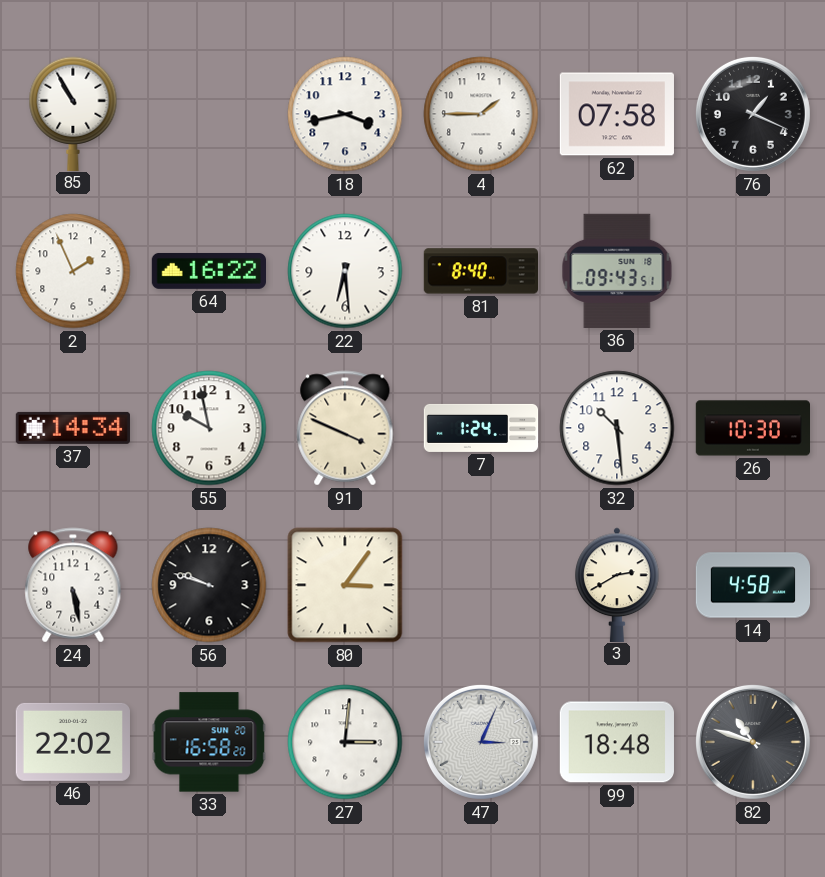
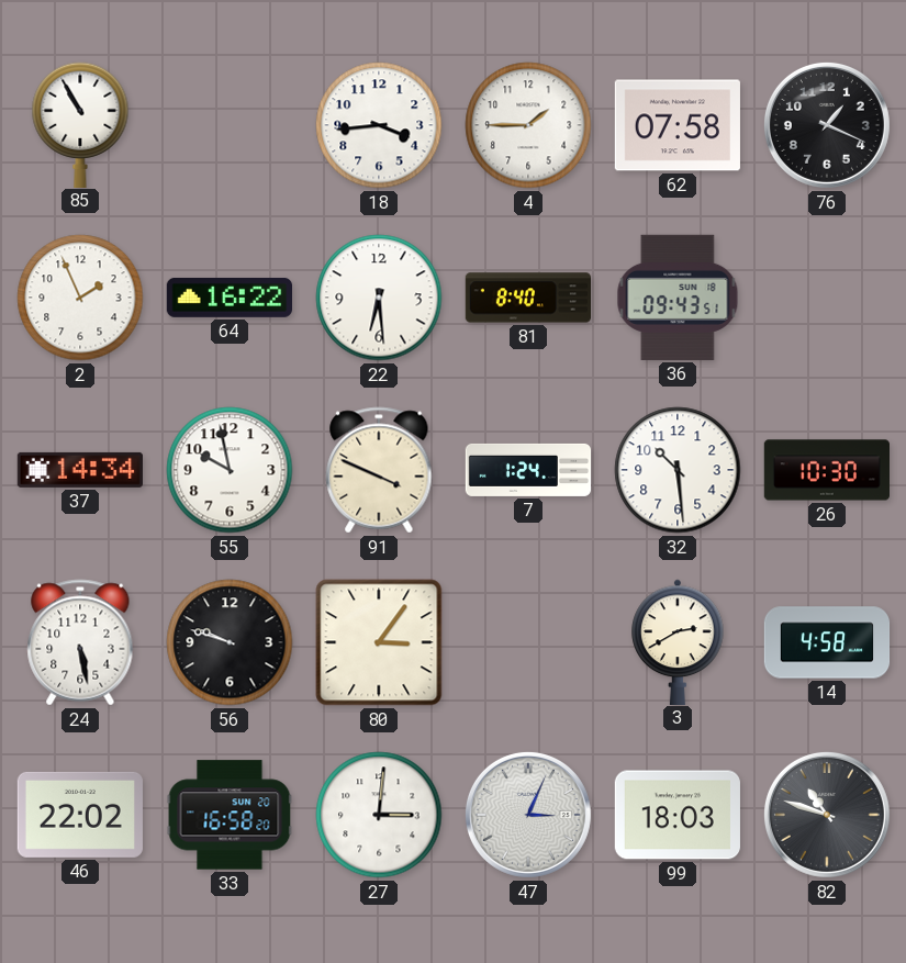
18: 3:43 -> 3:44 (379, 125)
99: 18:48 -> 18:03 (678, 815)
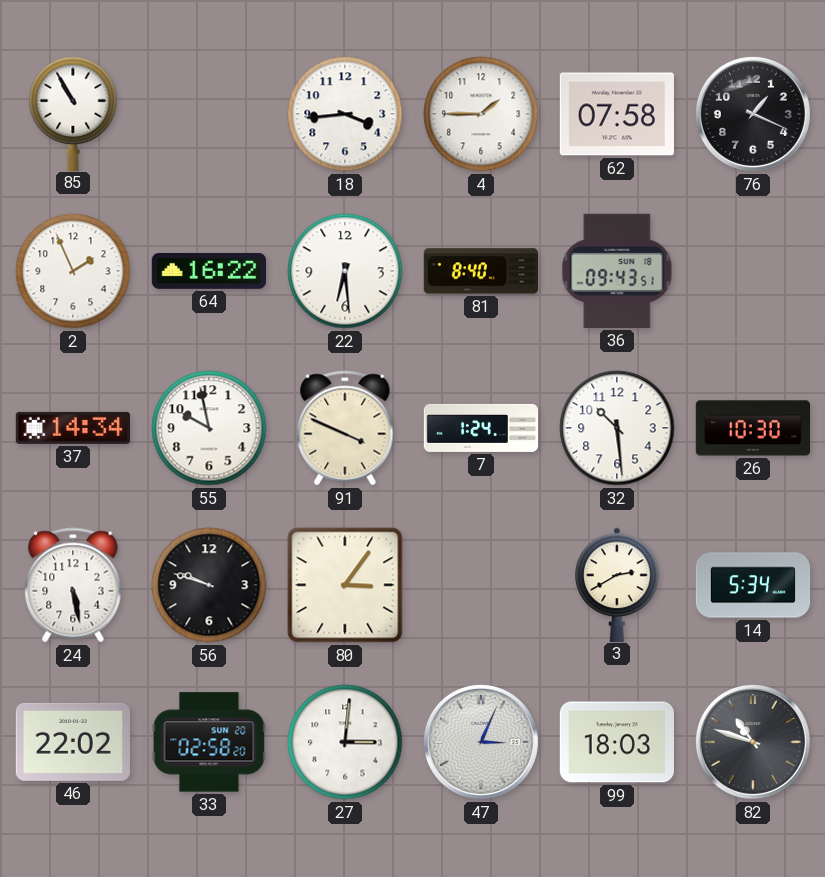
14: 4:58 -> 5:34 (753, 585)
33: 16:58 -> 02:58 (209, 742)
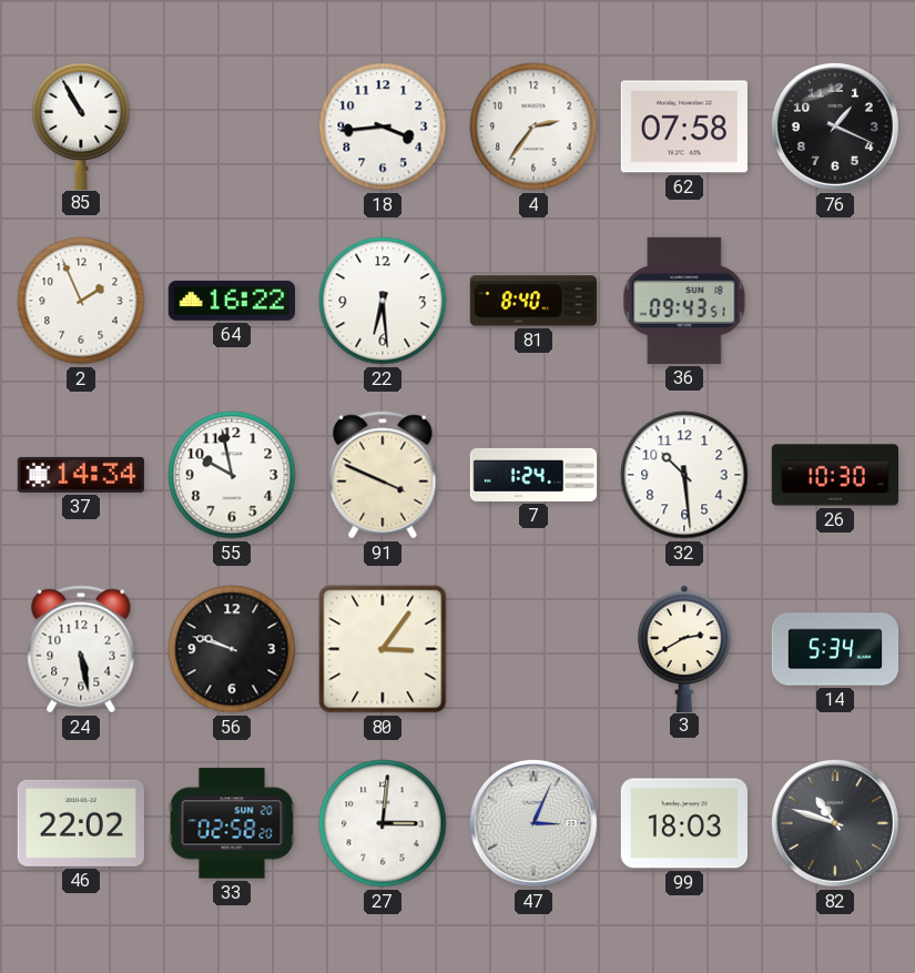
4: 1:45 -> 2:36 (533, 126)
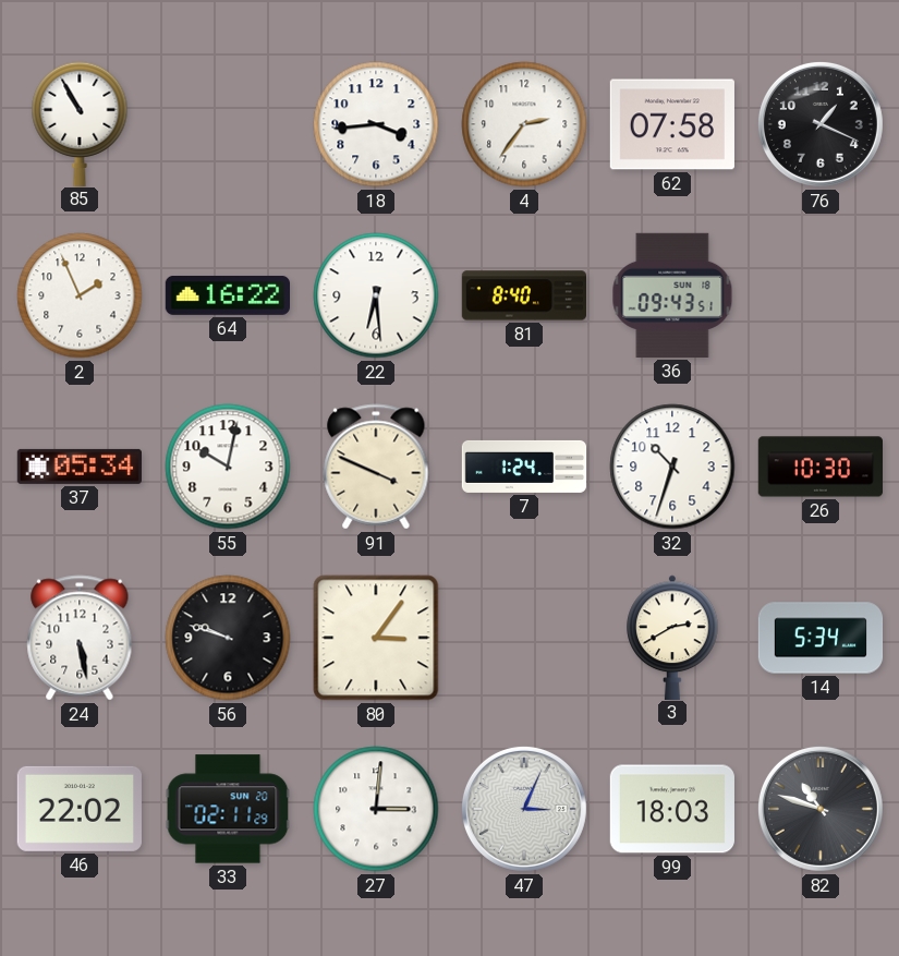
37: 14:34 -> 05:34 (80, 467)
55: 9:58 -> 10:02 (228, 467)
32: 10:29 -> 10:33 (672, 467)
33: 02:58 -> 02:11 (228, 809)
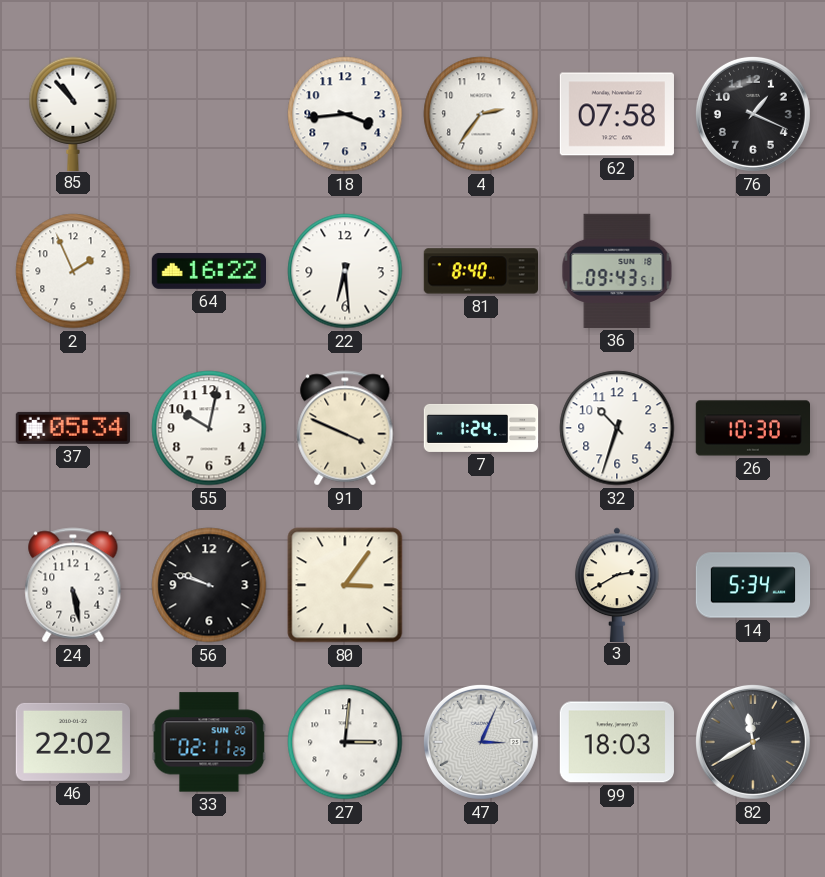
85: 10:55 -> 10:53 (73, 113)
82: 10:48 -> 11:40 (753, 742)
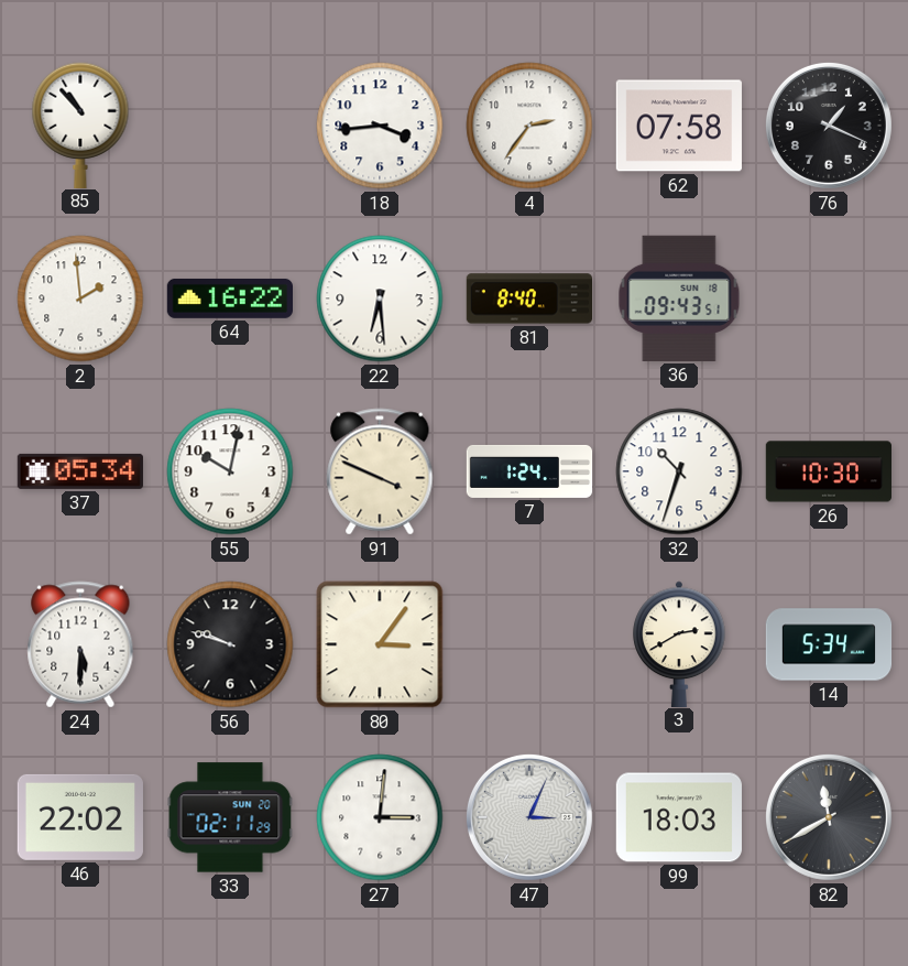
2: 1:56 -> 1:59 (80, 299)
24: 5:28 -> 5:30 (80, 644)
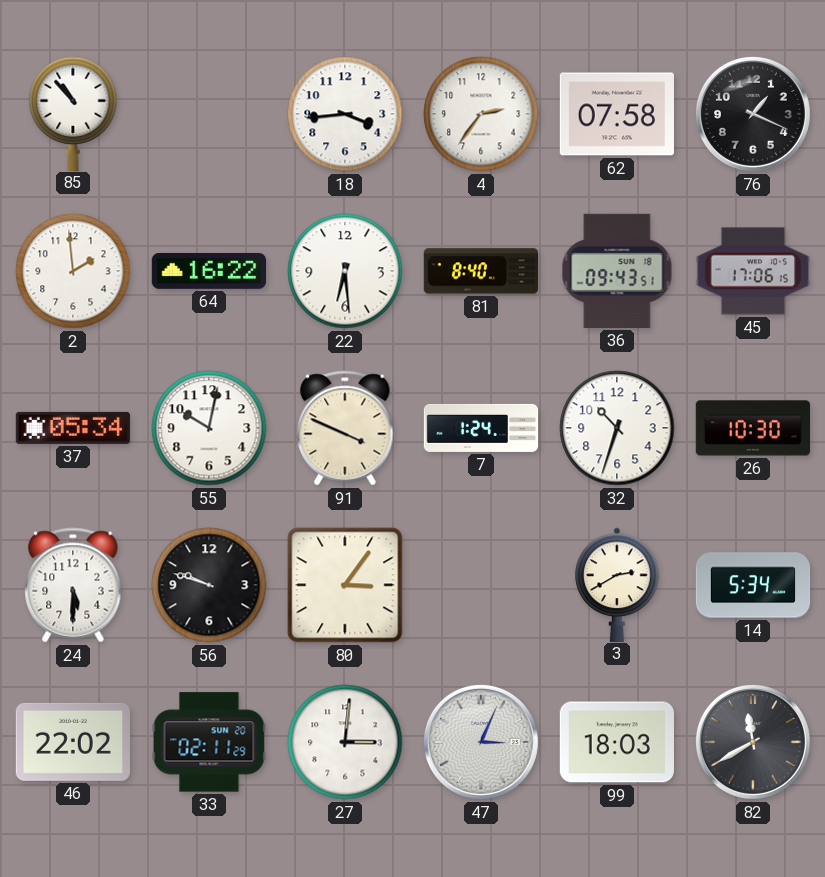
45: none -> 17:06 (752, 271)
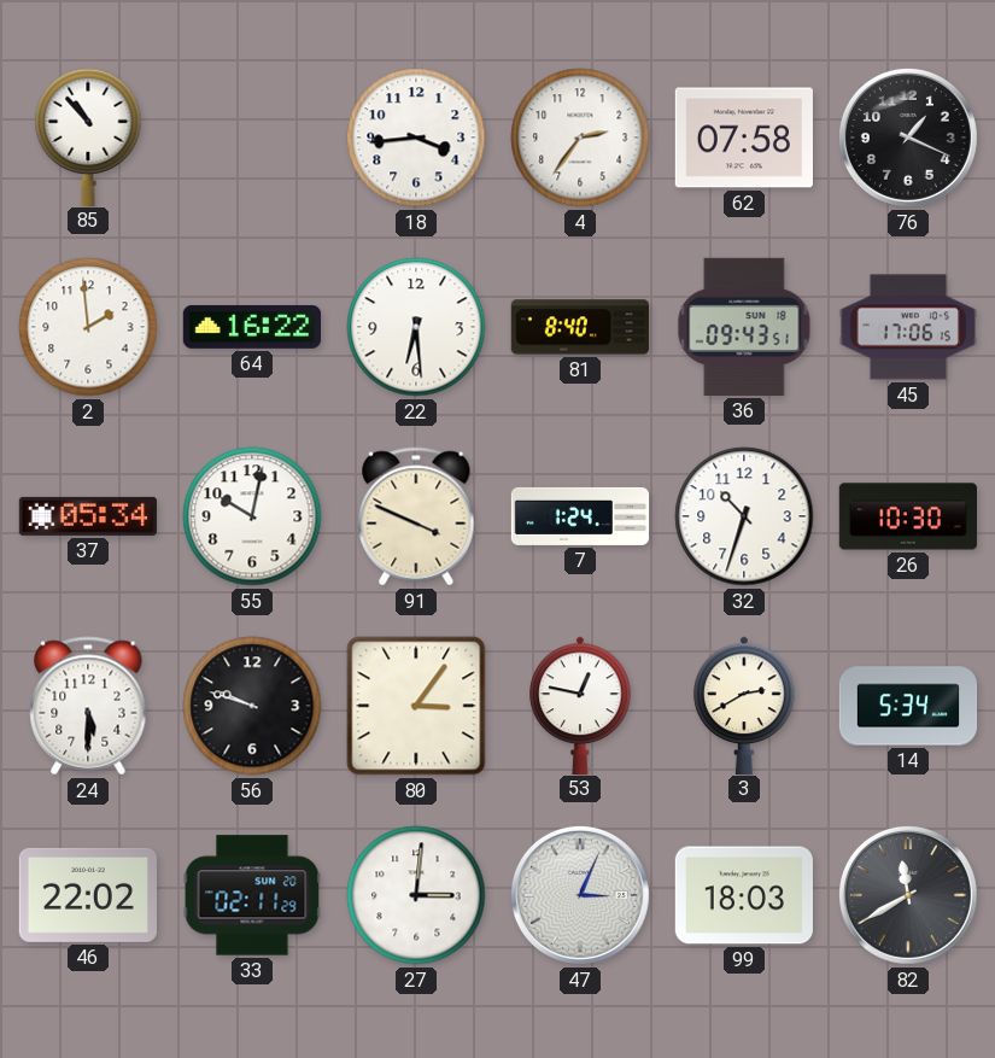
53: none -> 12:47 (580, 705)
